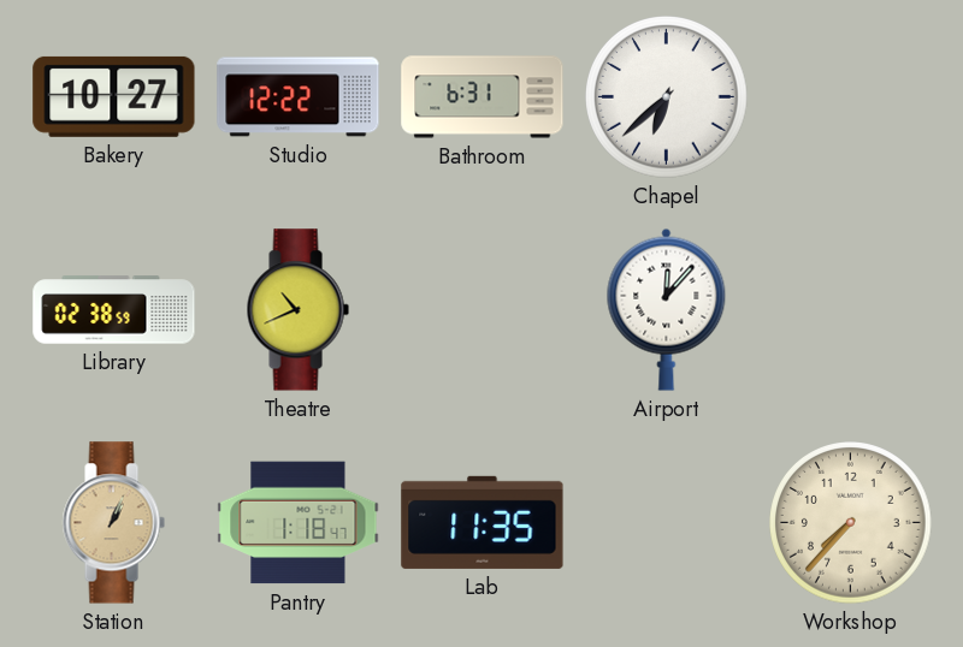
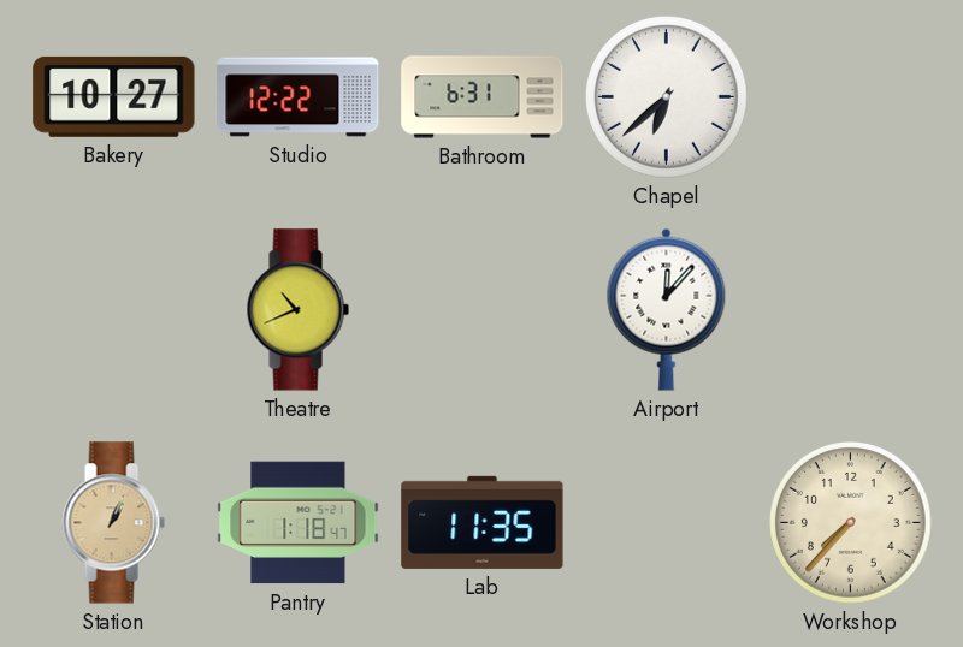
Library: 02:38 -> none (114, 310)
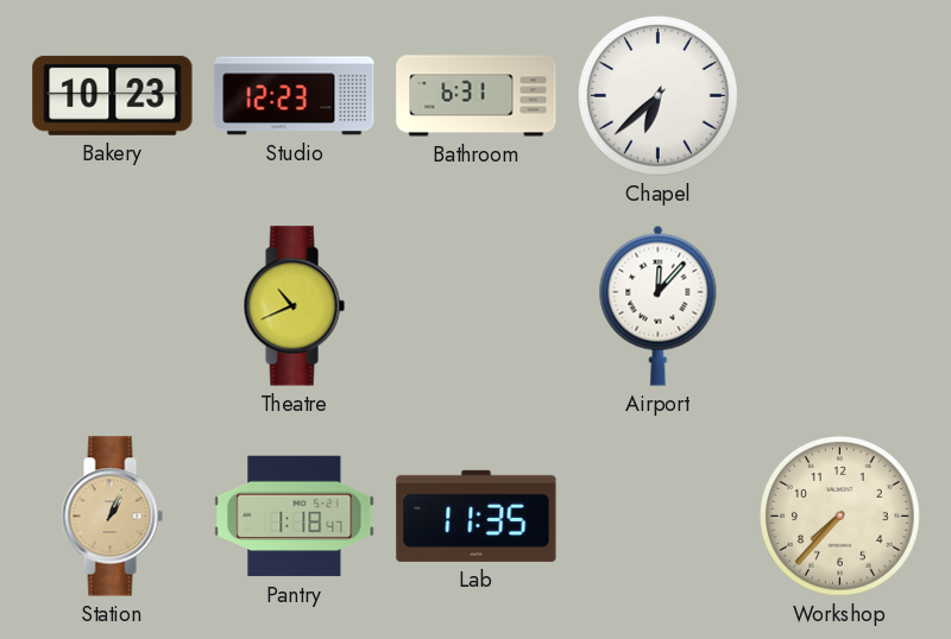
Bakery: 10:27 -> 10:23 (113, 95)
Studio: 12:22 -> 12:23 (295, 96)
